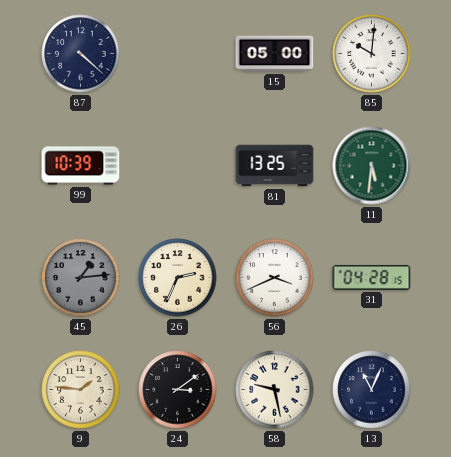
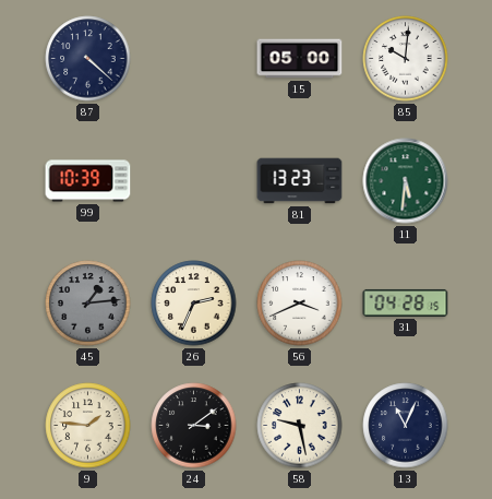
81: 13:25 -> 13:23 (300, 181)
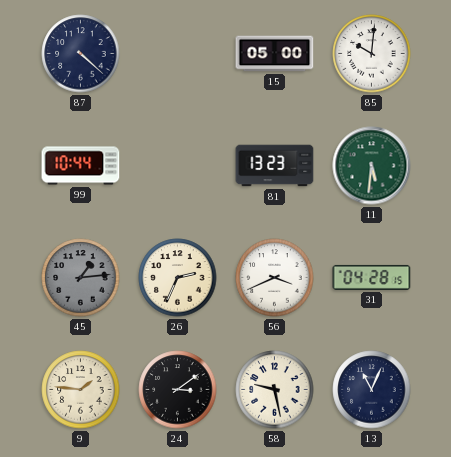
99: 10:39 -> 10:44 (81, 166)
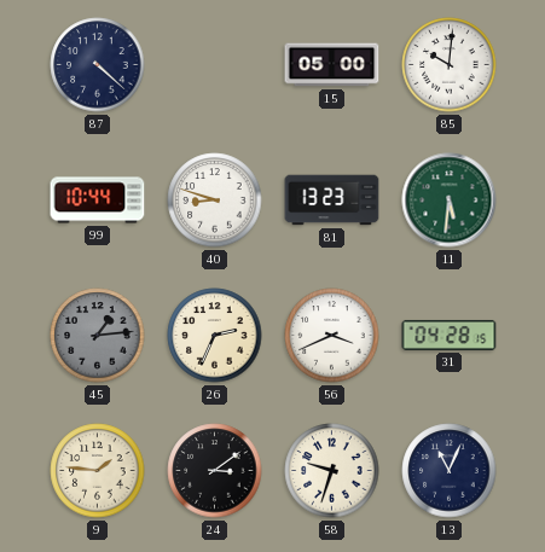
40: none -> 8:48 (215, 201)
58: 9:28 -> 9:33 (332, 471)
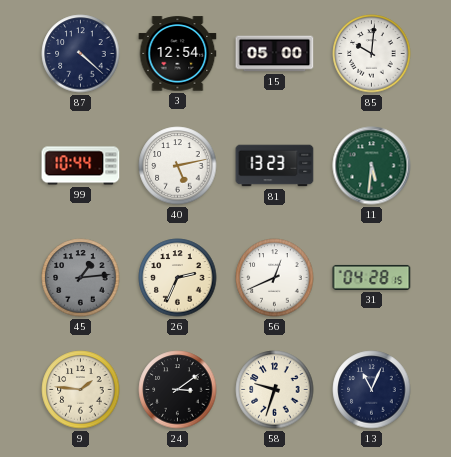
3: none -> 12:54 (178, 54)
40: 8:48 -> 5:13 (178, 166)
56: 3:41 -> 12:41 (275, 278)
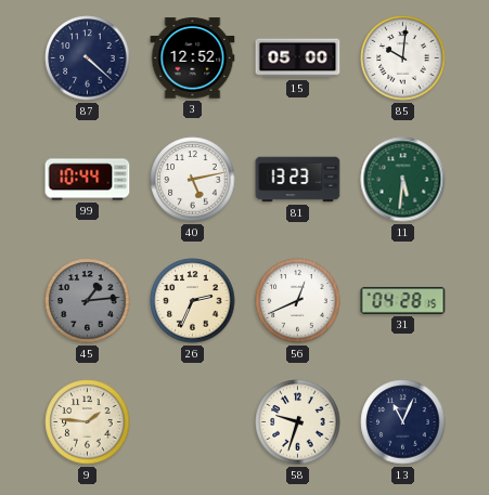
3: 12:54 -> 12:52 (193, 58)
24: 3:09 -> none (178, 390)
